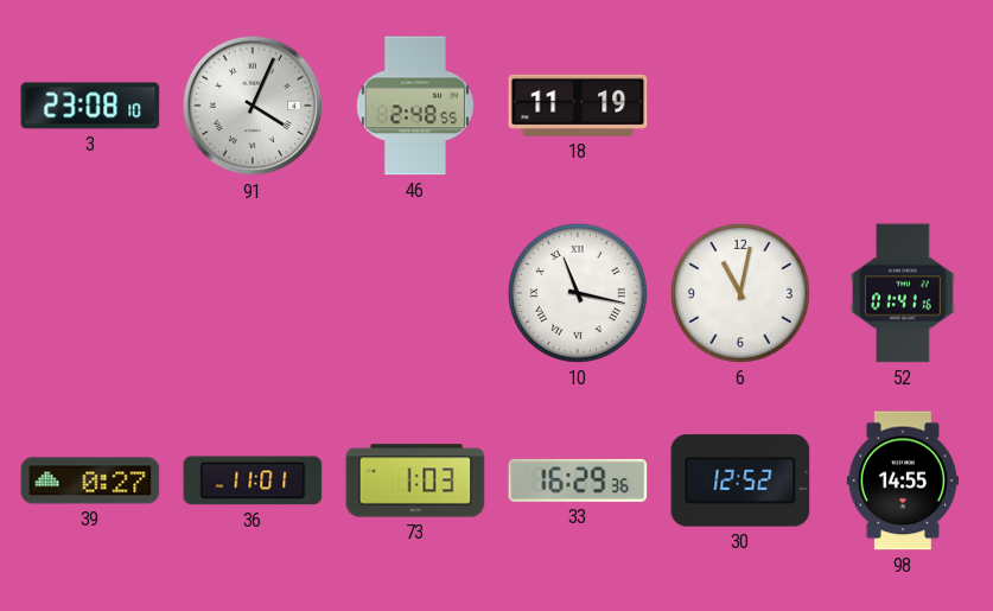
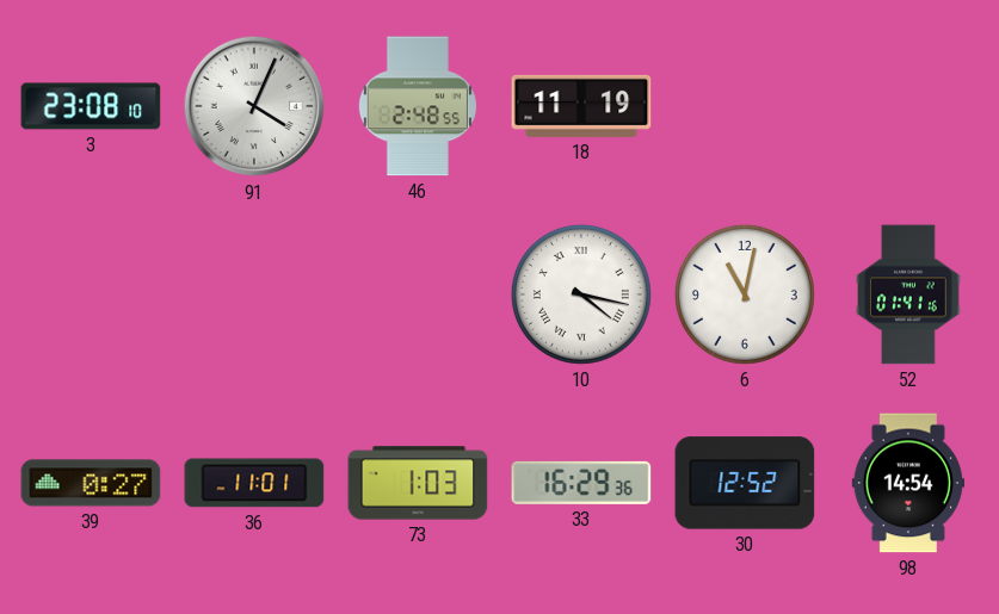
10: 11:17 -> 4:17 (581, 294)
98: 14:55 -> 14:54 (908, 483)
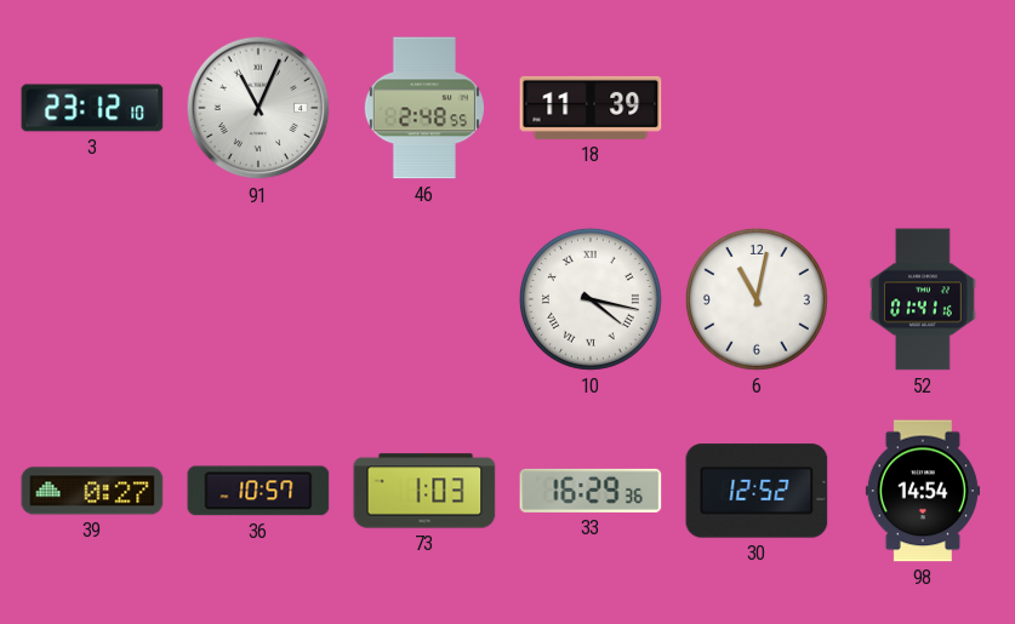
3: 23:08 -> 23:12 (92, 108)
91: 4:04 -> 11:04 (258, 108)
18: 11:19 -> 11:39 (591, 108)
36: 11:01 -> 10:57 (258, 491)
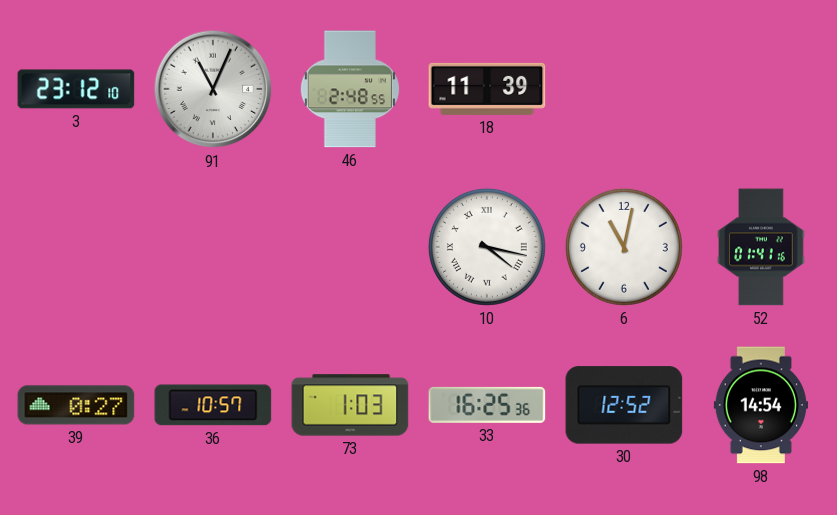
33: 16:29 -> 16:25 (487, 405)
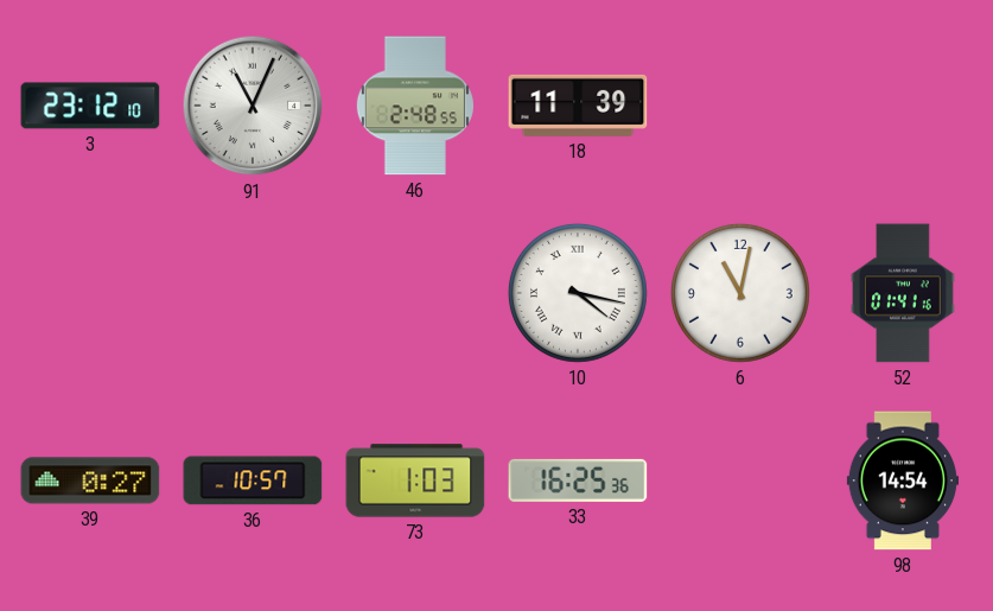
30: 12:52 -> none (624, 405)
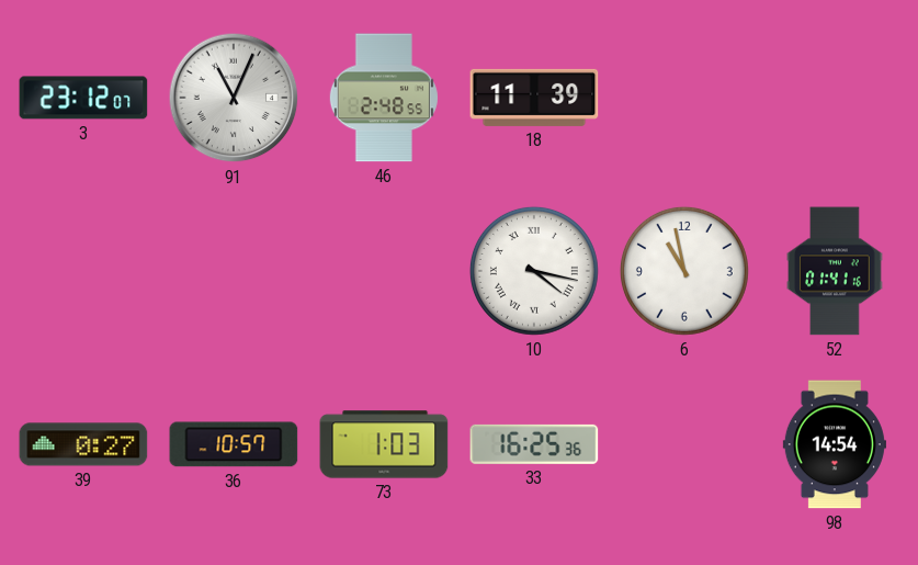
3: 23:12:10 -> 23:12:07 (83, 98)
6: 11:02 -> 10:58 (684, 271)
